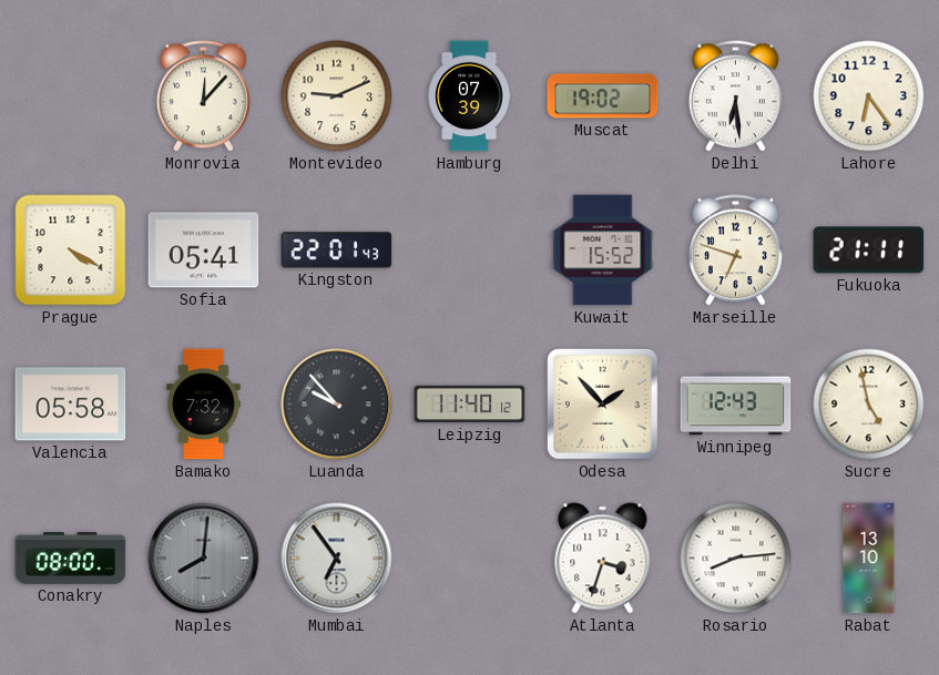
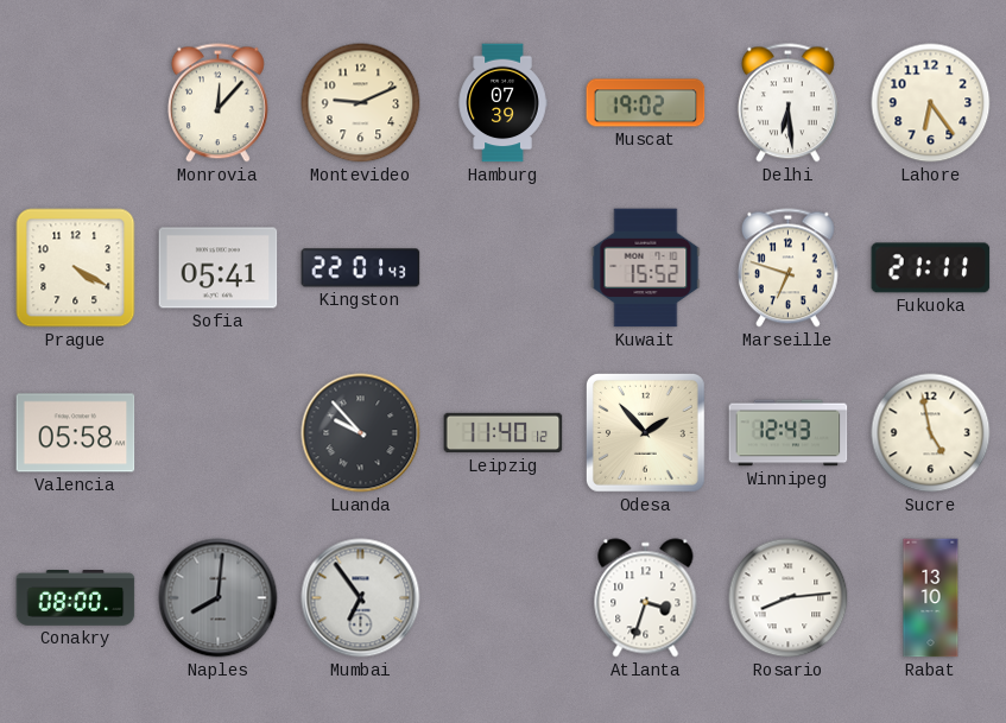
Bamako: 7:32 -> none (204, 405)
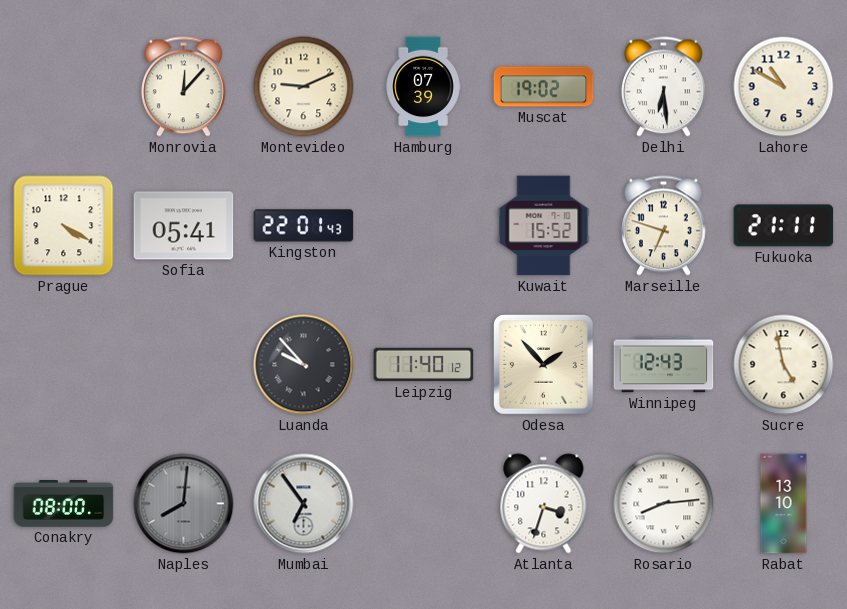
Lahore: 6:24 -> 10:50 (784, 87)
Valencia: 05:58 -> none (76, 433)
